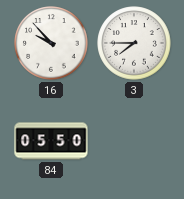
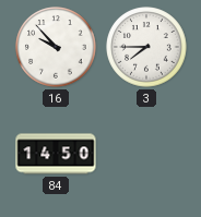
84: 05:50 -> 14:50 (56, 154)
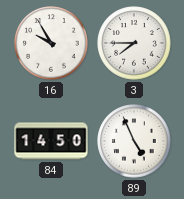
16: 9:53 -> 9:55 (51, 43)
89: none -> 4:56 (134, 141)
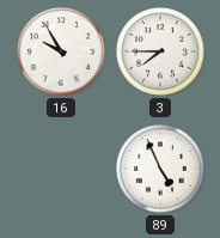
84: 14:50 -> none (51, 141)
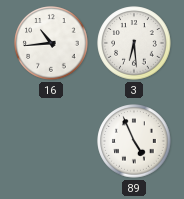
16: 9:55 -> 10:44 (51, 43)
3: 7:45 -> 6:29 (134, 43)
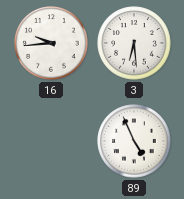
16: 10:44 -> 9:44 (51, 43)
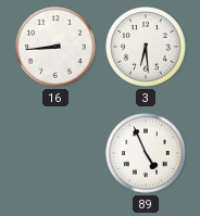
16: 9:44 -> 8:44 (55, 47)
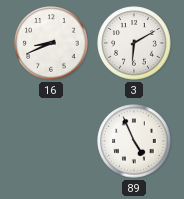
16: 8:44 -> 8:41 (51, 43)
3: 6:29 -> 6:10 (134, 43)
